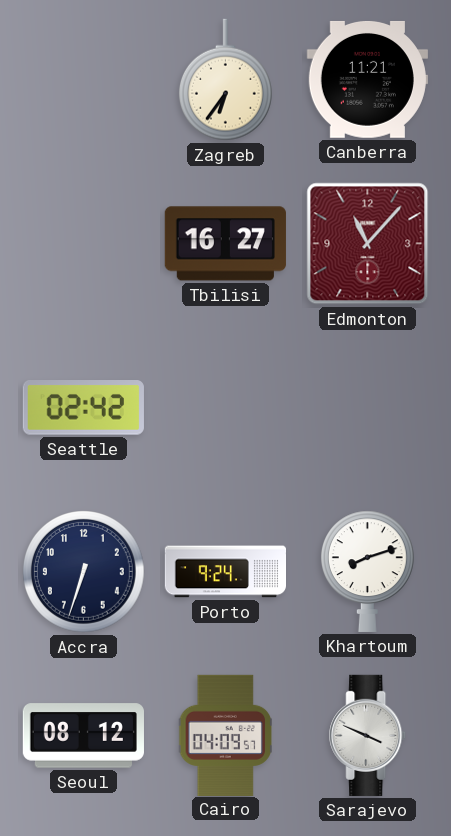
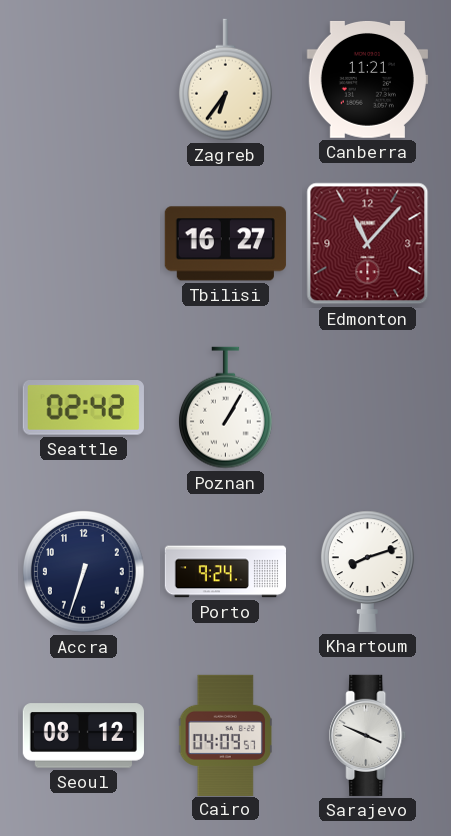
Poznan: none -> 1:05 (225, 408)
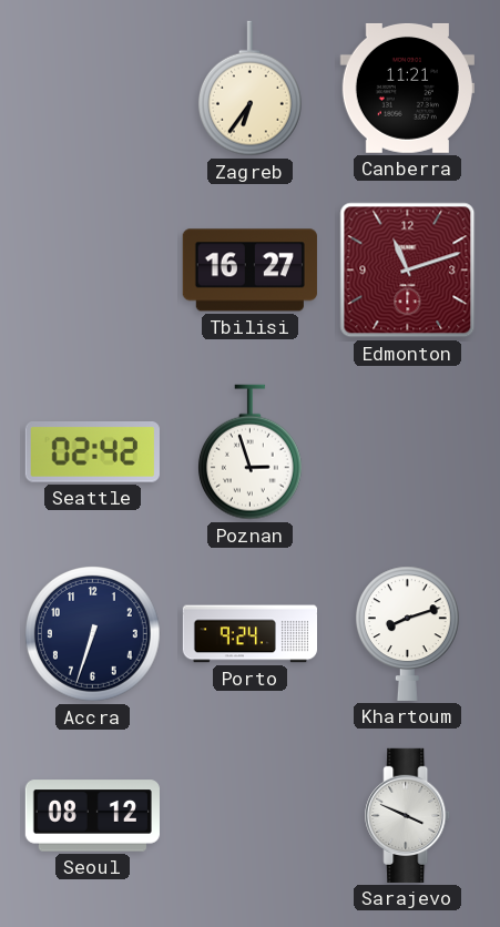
Edmonton: 11:07 -> 11:12 (408, 271)
Poznan: 1:05 -> 2:57 (249, 452)
Cairo: 04:09 -> none (225, 735)
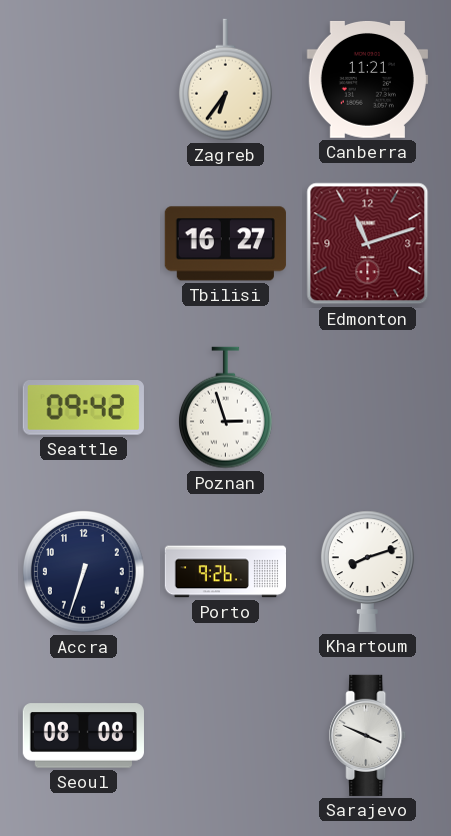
Seattle: 02:42 -> 09:42 (83, 408)
Porto: 9:24 -> 9:26 (225, 572)
Seoul: 08:12 -> 08:08 (83, 736)
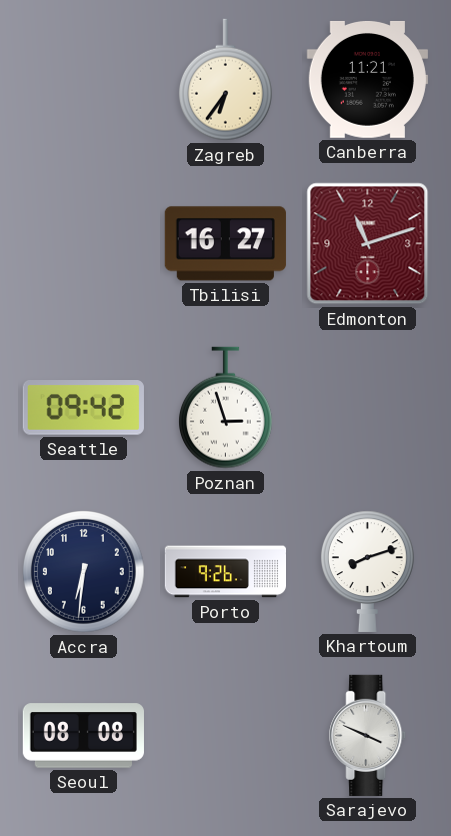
Accra: 6:33 -> 6:31 (84, 572)
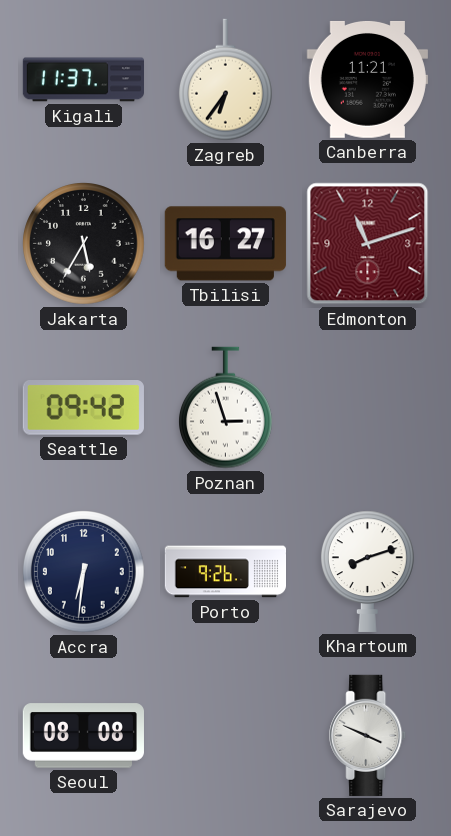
Kigali: none -> 11:37 (83, 80)
Jakarta: none -> 5:35 (84, 244)
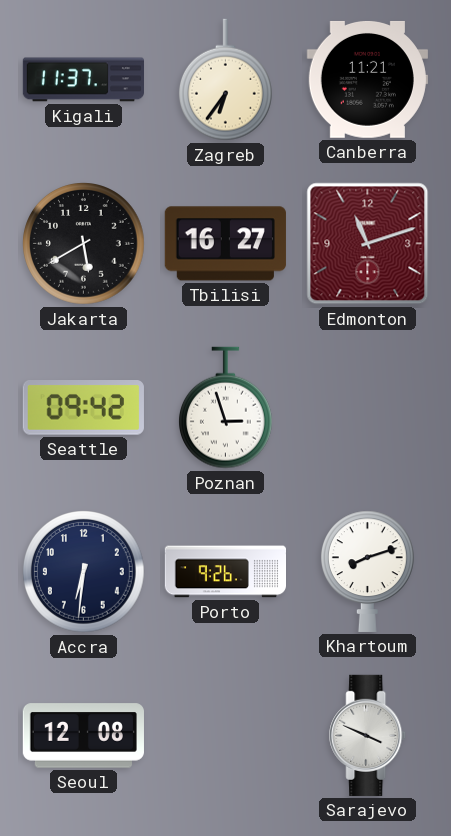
Jakarta: 5:35 -> 5:40 (84, 244)
Seoul: 08:08 -> 12:08 (83, 736)
